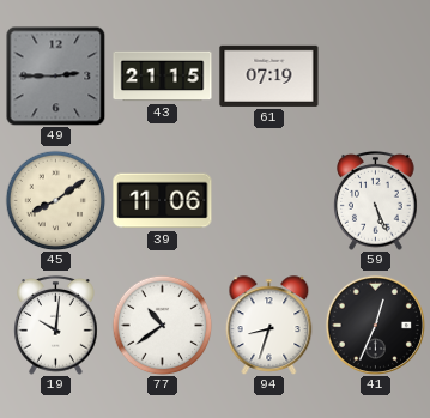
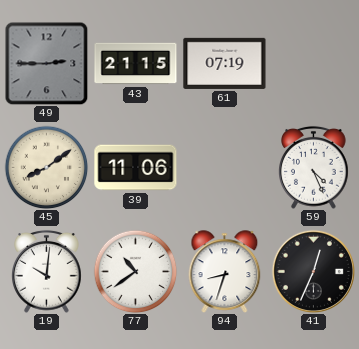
59: 5:26 -> 4:26 (314, 167)
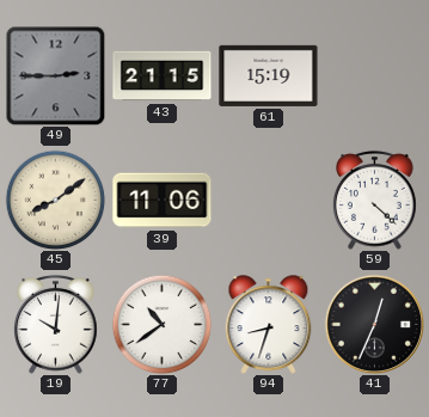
61: 07:19 -> 15:19 (269, 75)
59: 4:26 -> 4:22 (375, 200)
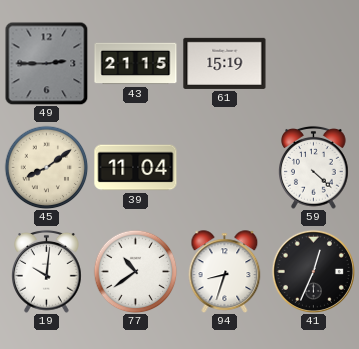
39: 11:06 -> 11:04 (136, 168)
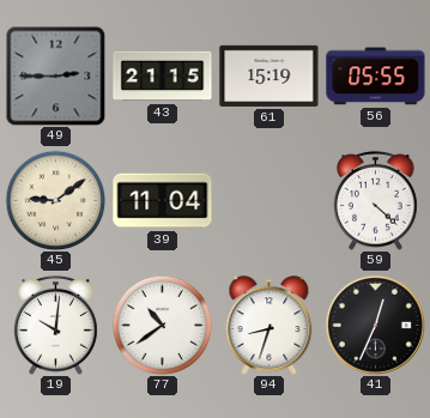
56: none -> 05:55 (376, 77)
45: 8:09 -> 9:09 (55, 200)
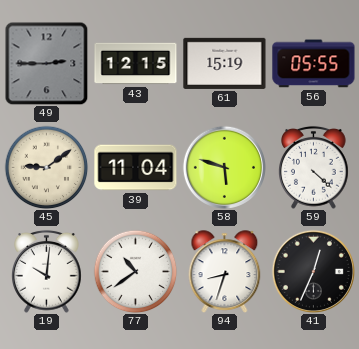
43: 21:15 -> 12:15 (136, 64)
58: none -> 5:48 (224, 167)
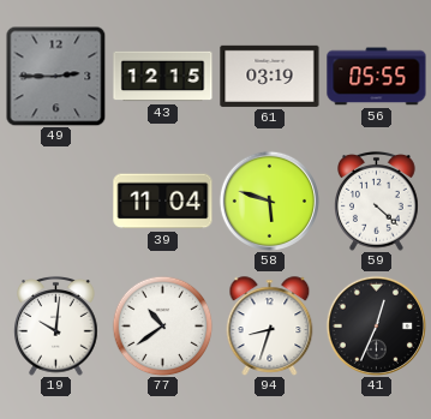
61: 15:19 -> 03:19 (270, 76)
45: 9:09 -> none (46, 167)
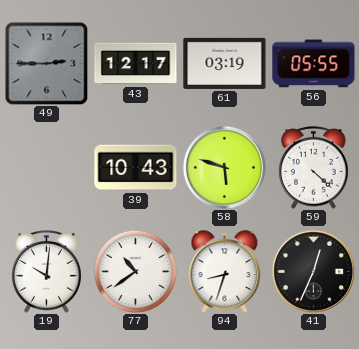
43: 12:15 -> 12:17 (136, 64)
39: 11:04 -> 10:43 (136, 168)
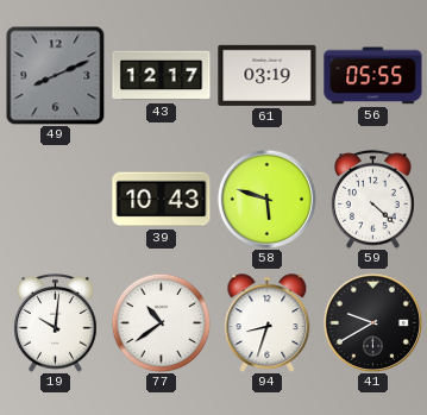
49: 2:45 -> 8:11 (55, 75)
41: 12:34 -> 9:40 (372, 322)
